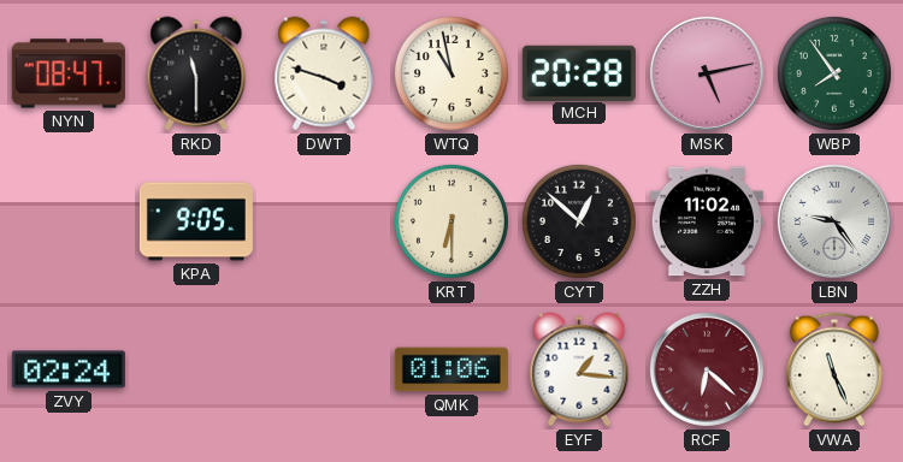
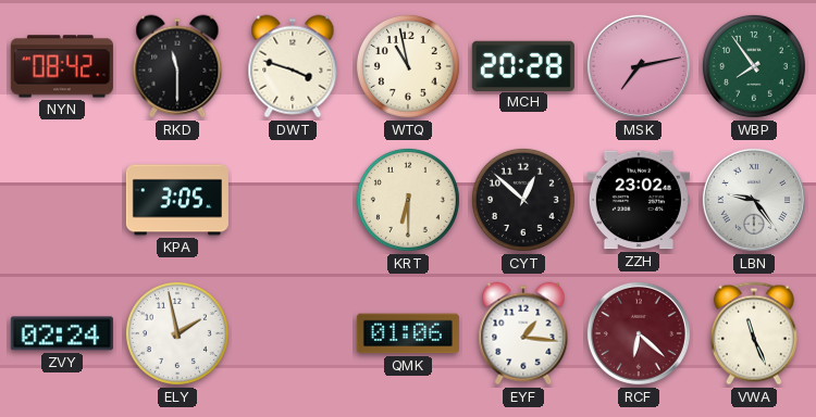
NYN: 08:47 -> 08:42 (62, 66)
MSK: 5:13 -> 7:13 (639, 66)
KPA: 9:05 -> 3:05 (177, 200)
ZZH: 11:02 -> 23:02 (639, 200)
ELY: none -> 1:58 (177, 333)
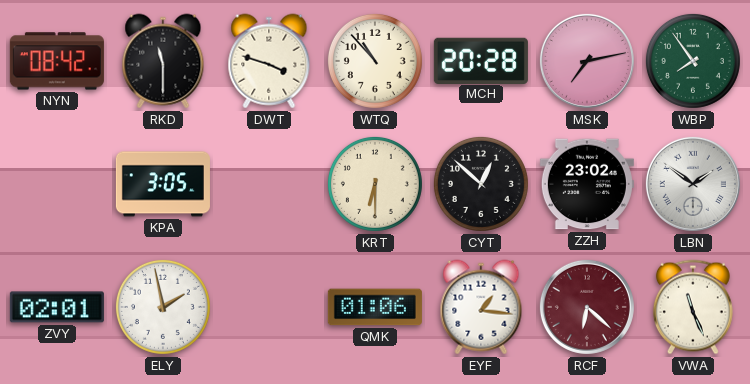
WTQ: 10:58 -> 10:53 (375, 61)
LBN: 9:24 -> 1:51 (693, 184)
ZVY: 02:24 -> 02:01 (57, 307)
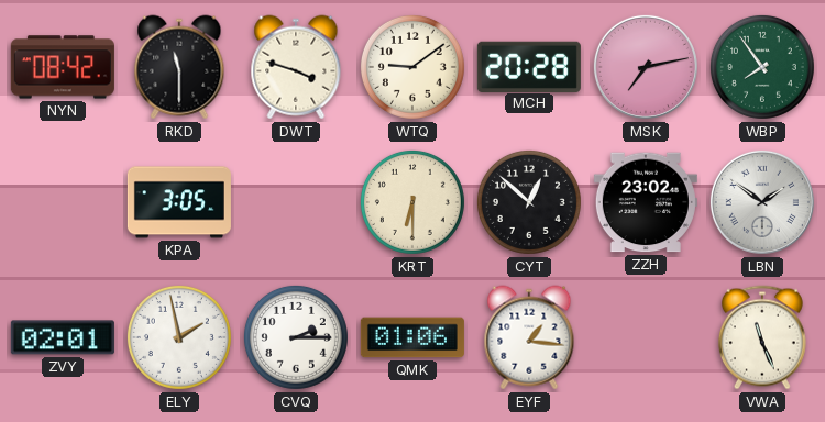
WTQ: 10:53 -> 9:09 (413, 67)
CVQ: none -> 2:15 (296, 337)
RCF: 6:22 -> none (587, 307)
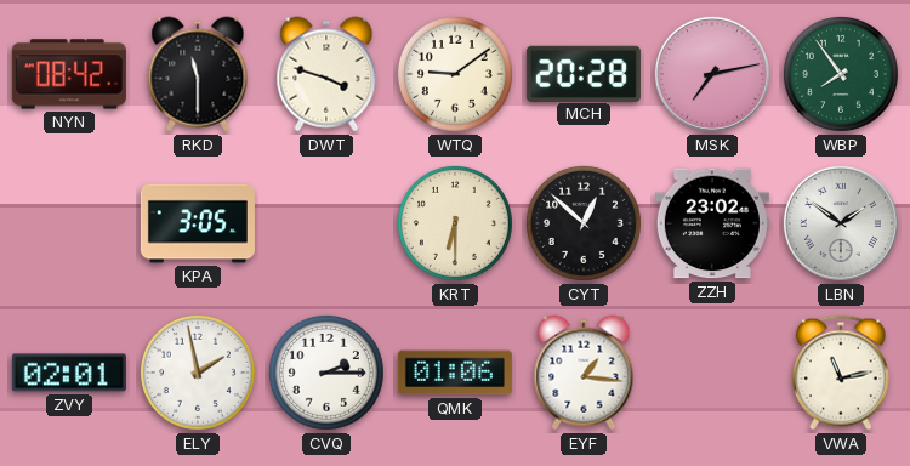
VWA: 11:26 -> 11:13 (841, 373)
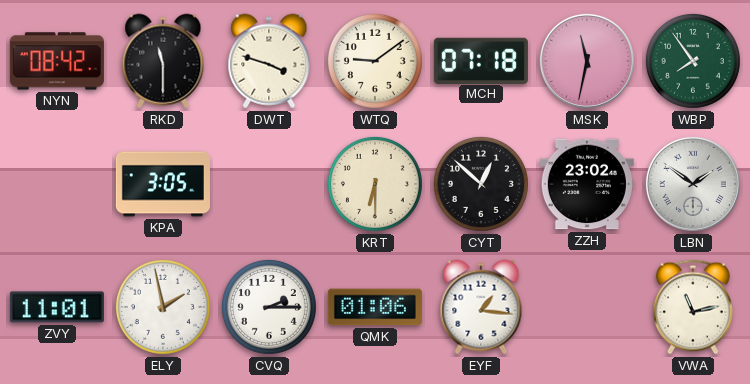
MCH: 20:28 -> 07:18 (481, 60)
MSK: 7:13 -> 11:32 (587, 61)
ZVY: 02:01 -> 11:01 (57, 307)
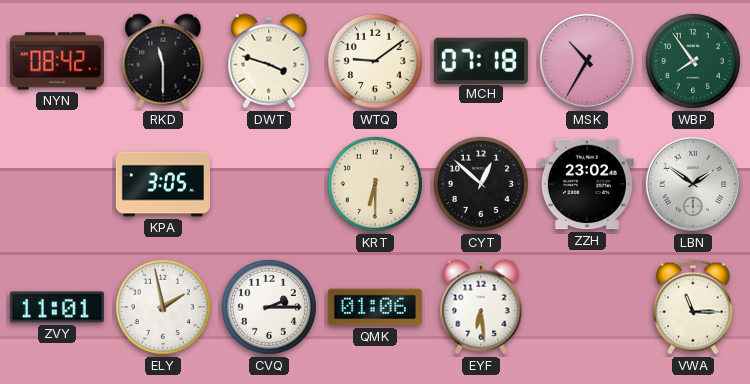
MSK: 11:32 -> 10:35 (587, 61)
EYF: 1:16 -> 6:29 (481, 307)
VWA: 11:13 -> 11:15 (693, 307)
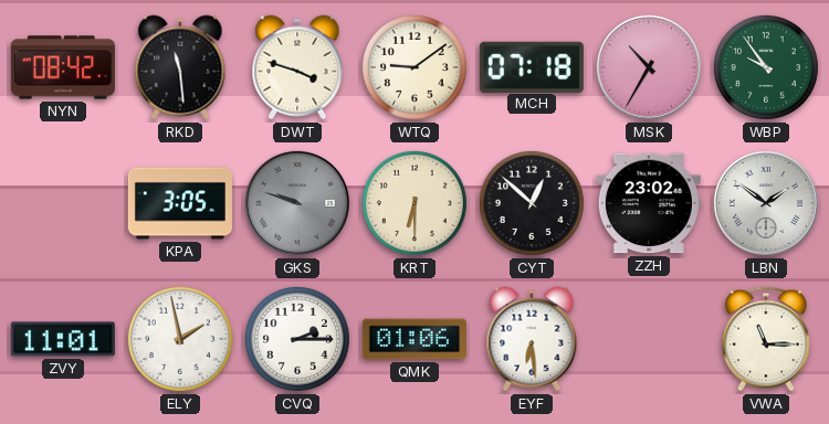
RKD: 11:30 -> 11:29 (180, 67)
WBP: 7:54 -> 9:54 (766, 67)
GKS: none -> 9:48 (297, 203)
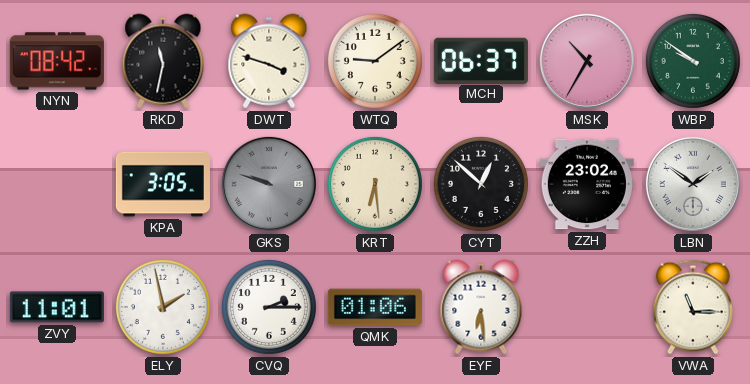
RKD: 11:29 -> 11:32 (163, 61)
MCH: 07:18 -> 06:37 (481, 60)
WBP: 9:54 -> 9:51 (693, 61)
KRT: 6:30 -> 6:29 (375, 184)
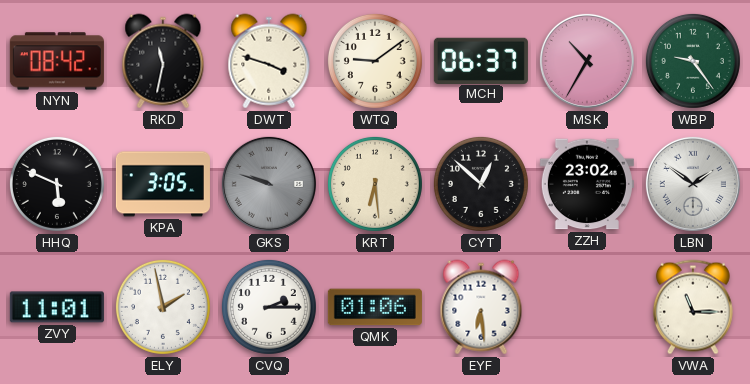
WBP: 9:51 -> 9:24 (693, 61)
HHQ: none -> 5:49 (57, 184)
